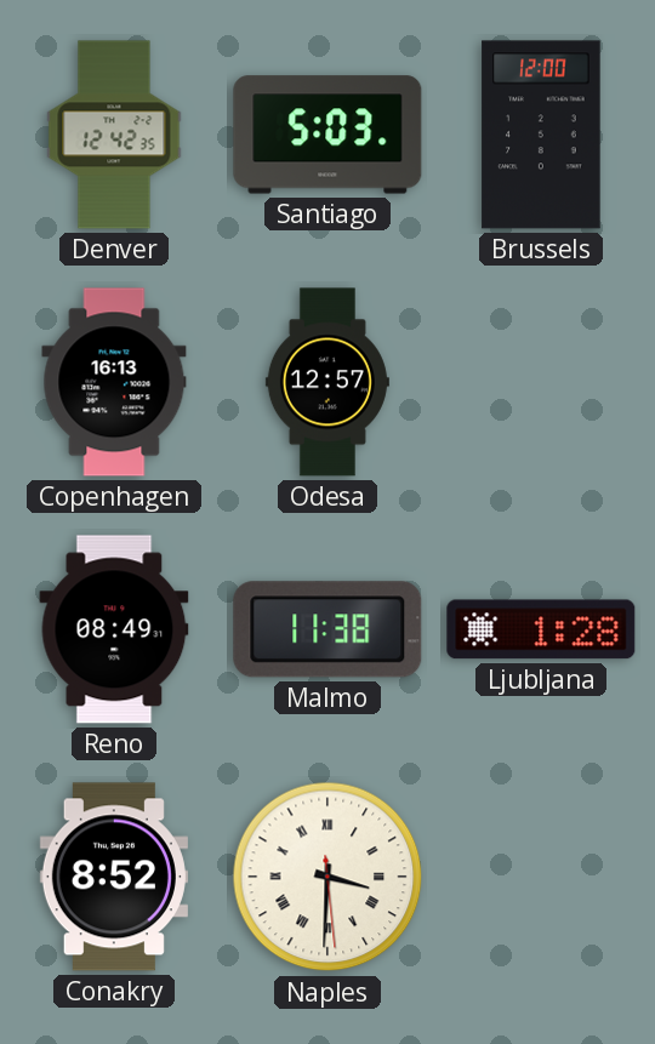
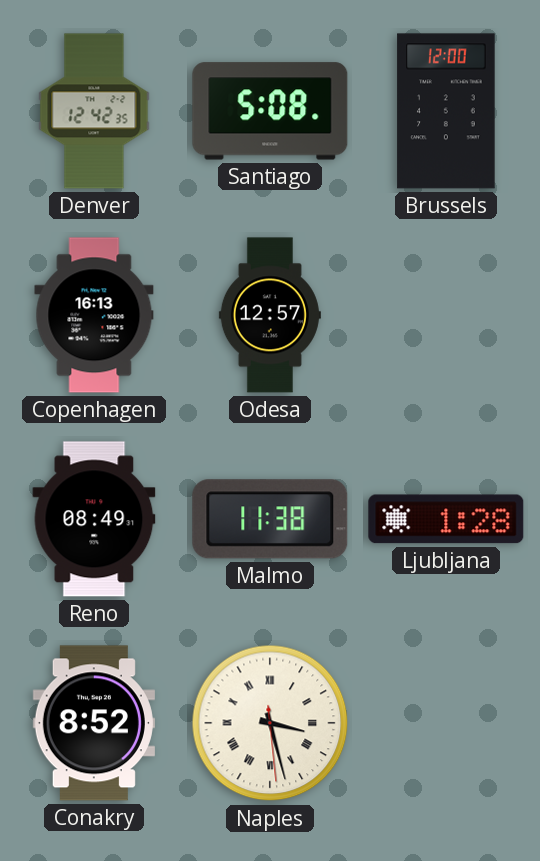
Santiago: 5:03 -> 5:08 (270, 111)
Naples: 3:30 -> 3:27 (270, 723)
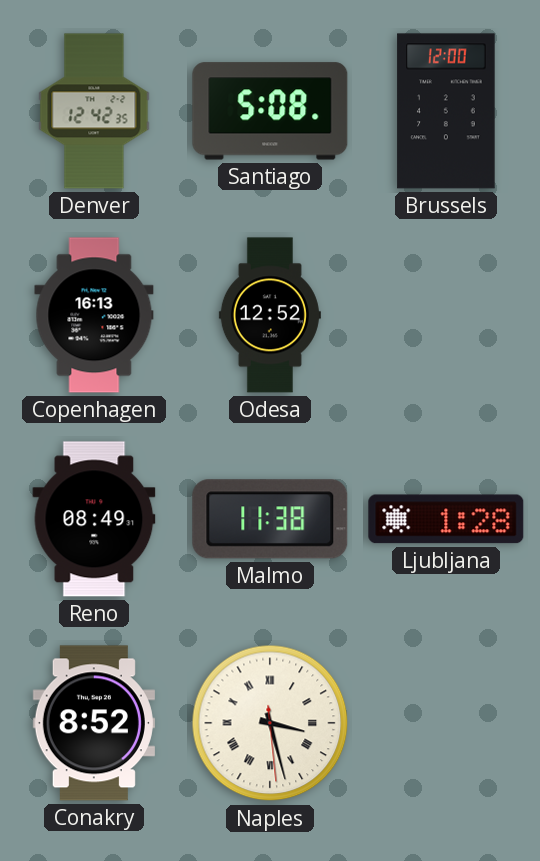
Odesa: 12:57 -> 12:52 (270, 315)
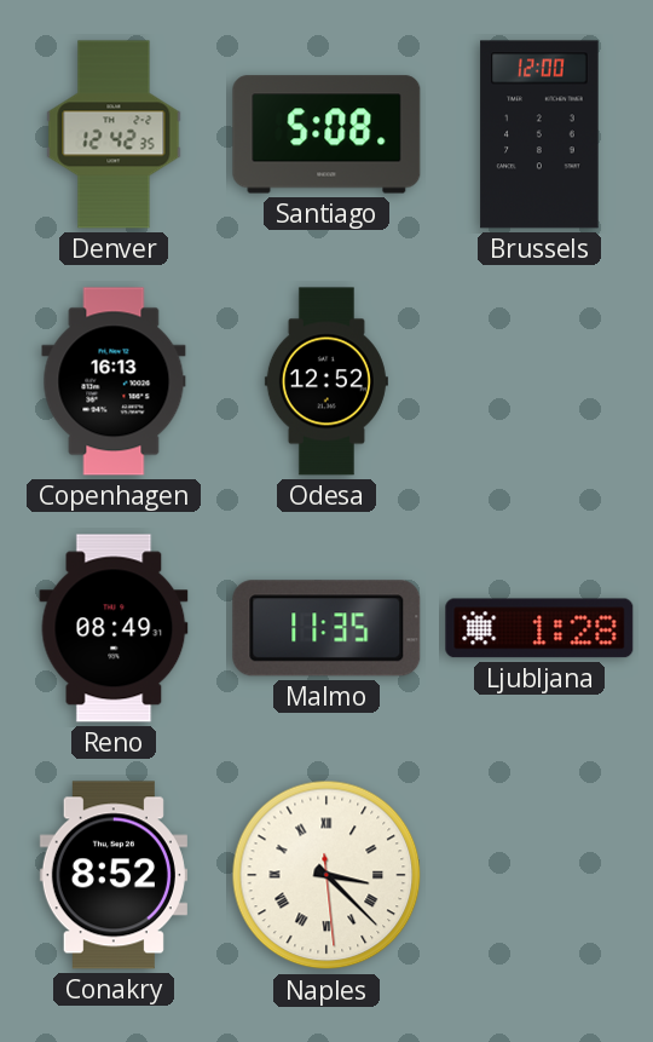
Malmo: 11:38 -> 11:35 (326, 628)
Naples: 3:27 -> 3:22 (326, 875)
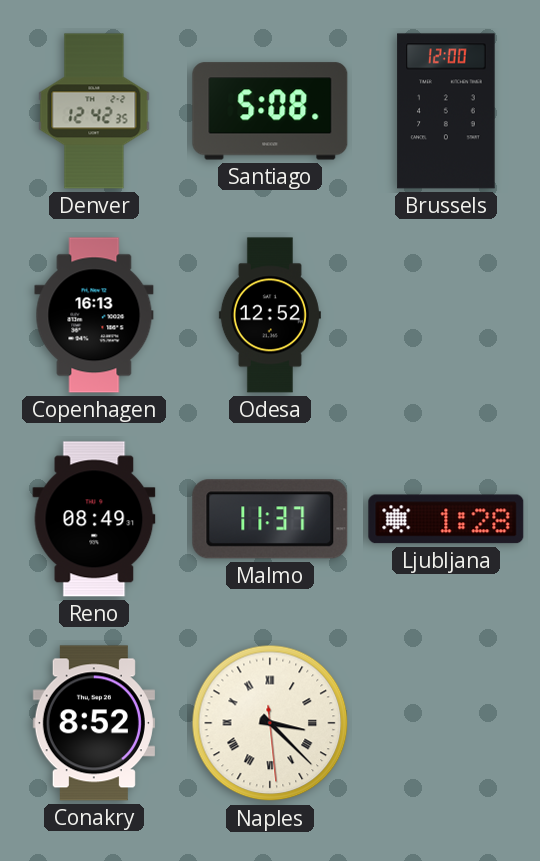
Malmo: 11:35 -> 11:37 (270, 519)
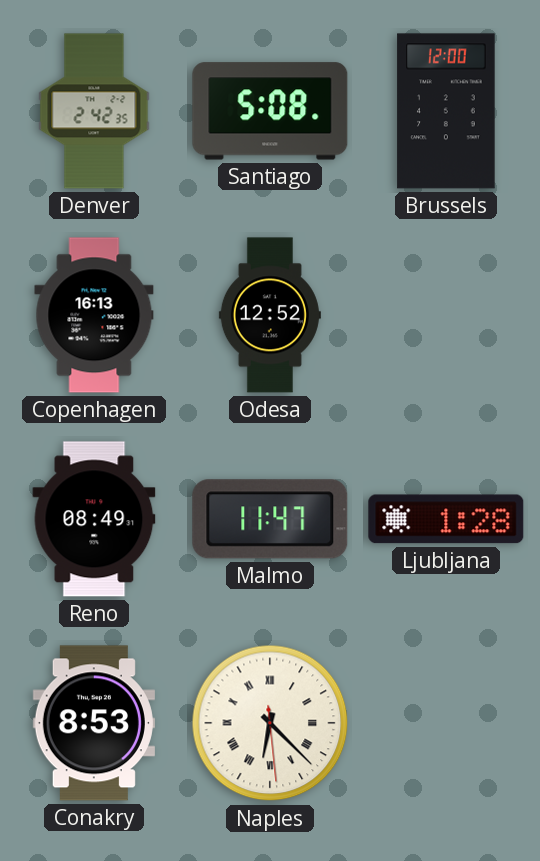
Denver: 12:42 -> 2:42 (94, 111)
Malmo: 11:37 -> 11:47 (270, 519)
Conakry: 8:52 -> 8:53 (94, 723)
Naples: 3:22 -> 6:22 (270, 723)
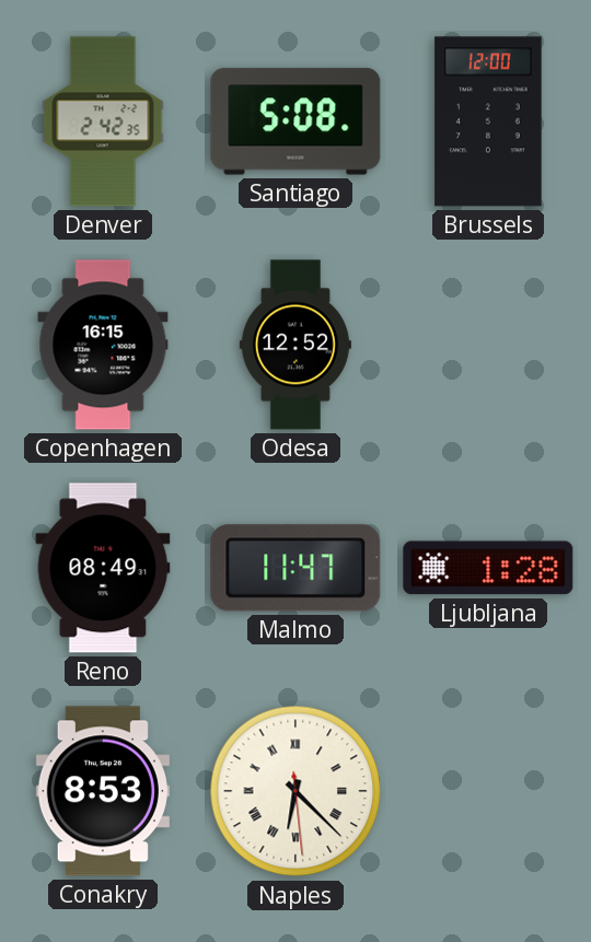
Copenhagen: 16:13 -> 16:15 (103, 345)
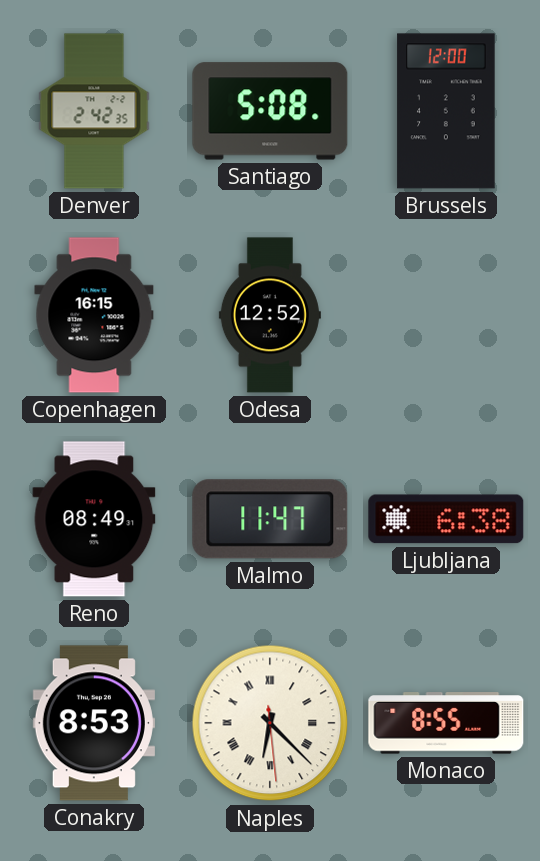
Ljubljana: 1:28 -> 6:38 (446, 519)
Monaco: none -> 8:55 (446, 723)
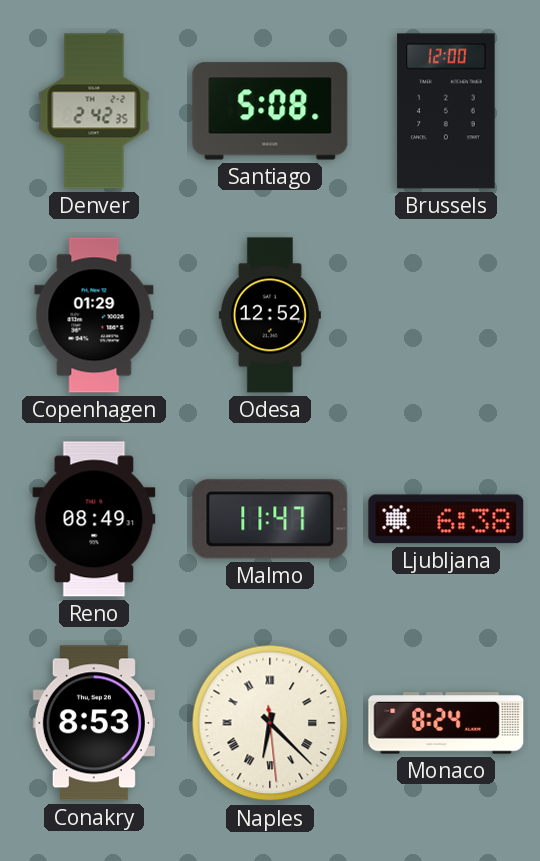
Copenhagen: 16:15 -> 01:29 (94, 315)
Monaco: 8:55 -> 8:24 (446, 723)
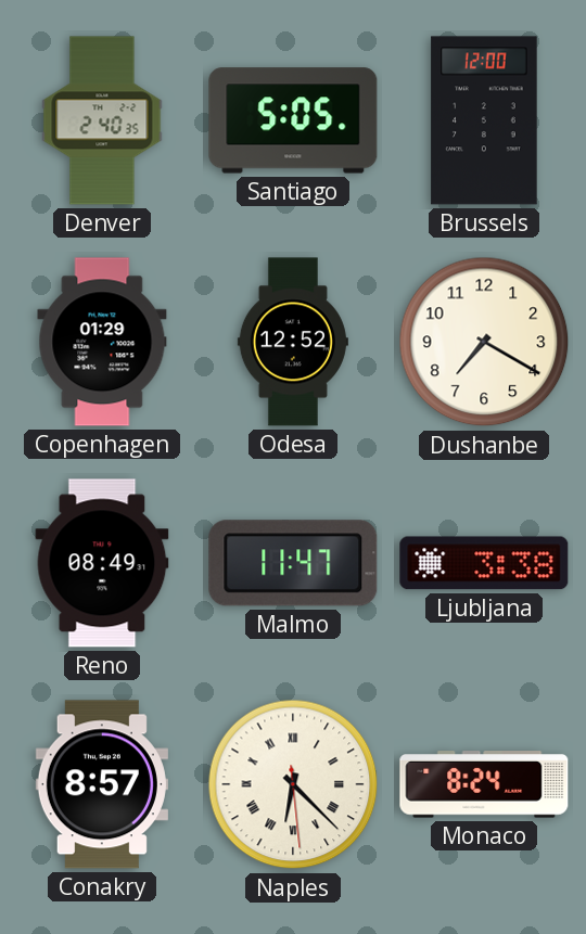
Denver: 2:42 -> 2:40 (102, 120)
Santiago: 5:08 -> 5:05 (293, 120)
Dushanbe: none -> 7:20 (484, 342)
Ljubljana: 6:38 -> 3:38 (484, 563)
Conakry: 8:53 -> 8:57 (102, 784)
